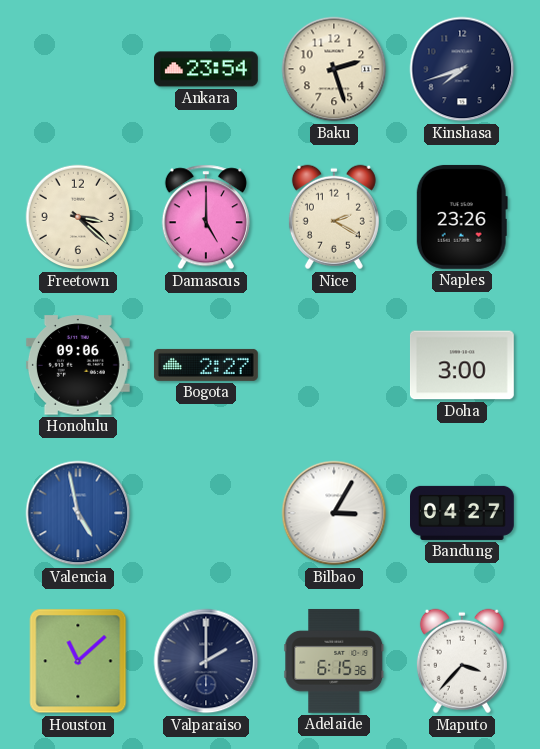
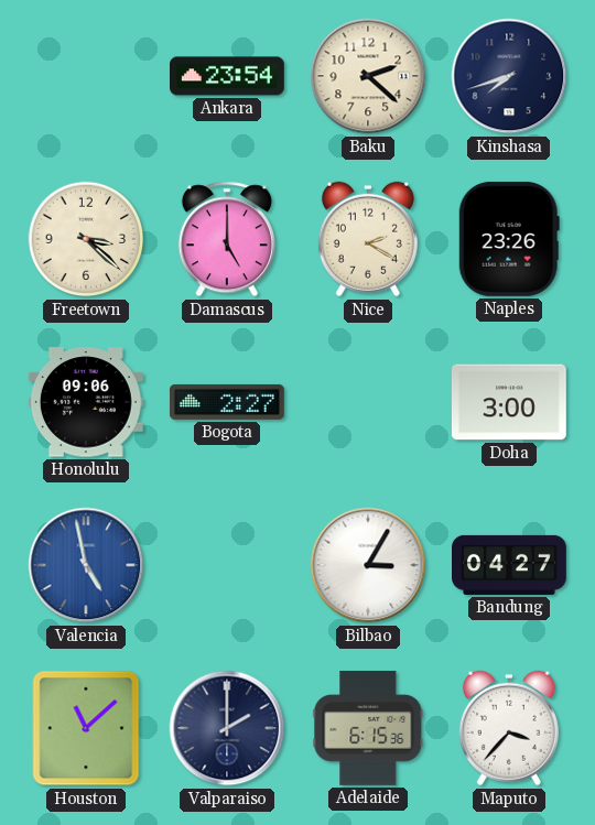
Baku: 2:27 -> 2:22 (368, 76)
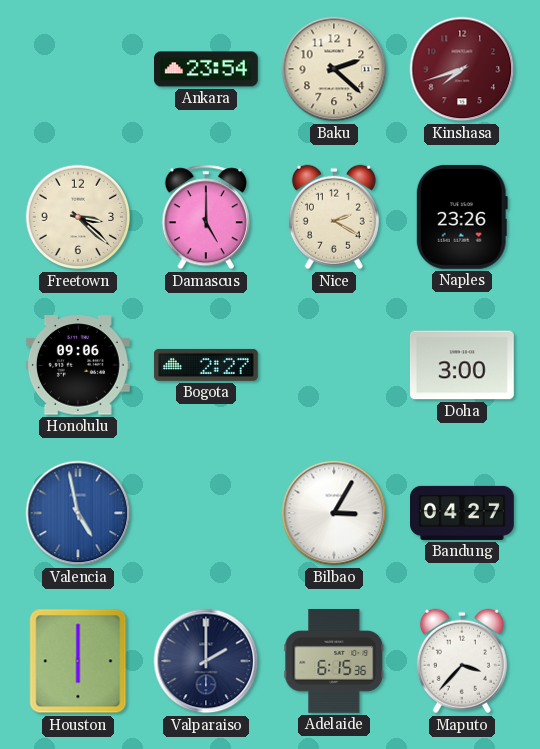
Kinshasa dial: navy -> burgundy (462, 69)
Houston: 11:08 -> 6:00 (78, 661)
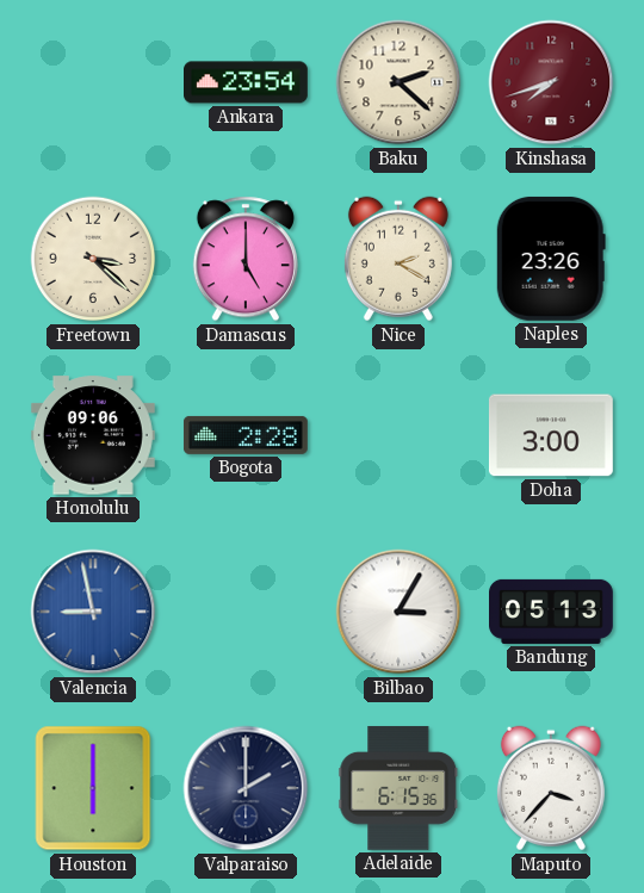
Bogota: 2:27 -> 2:28 (246, 435)
Valencia: 4:58 -> 8:58 (93, 612)
Bandung: 04:27 -> 05:13 (552, 612)
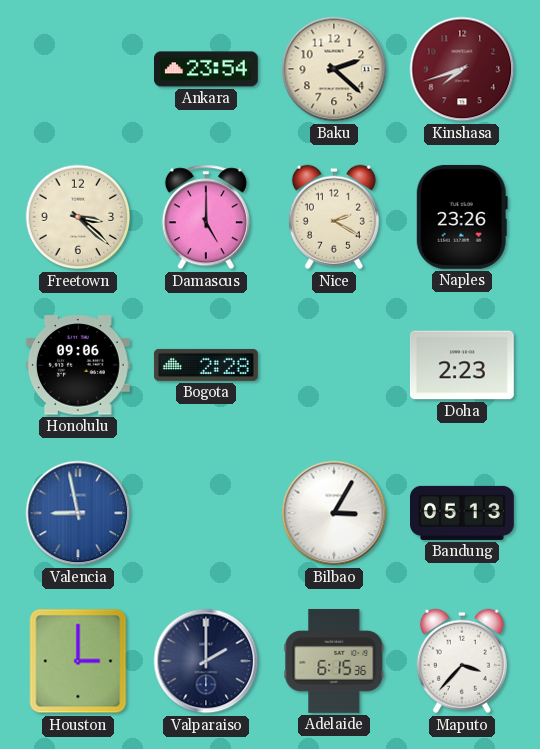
Doha: 3:00 -> 2:23 (462, 365)
Houston: 6:00 -> 3:00 (78, 661)
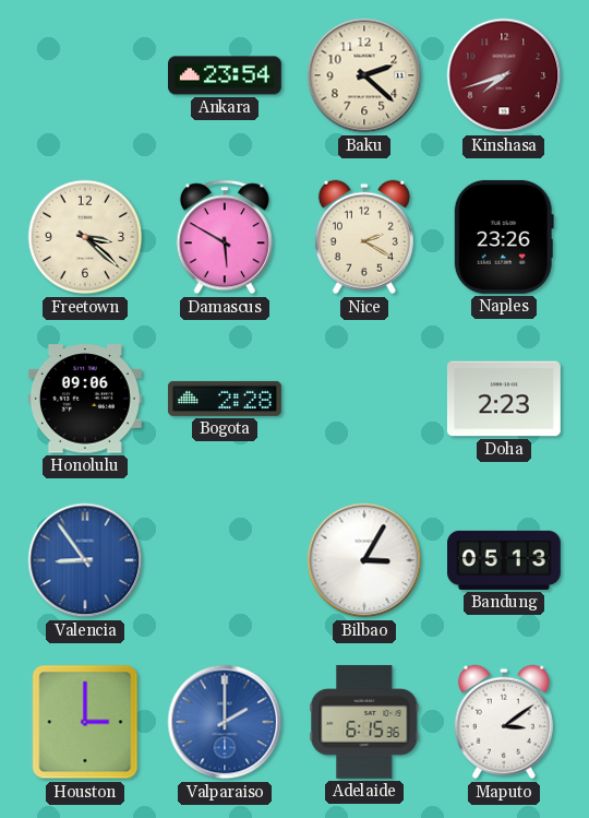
Damascus: 5:00 -> 5:50 (225, 237)
Valencia: 8:58 -> 8:54 (85, 560)
Valparaiso dial: navy -> blue (225, 722)
Maputo: 3:37 -> 3:09 (504, 722)
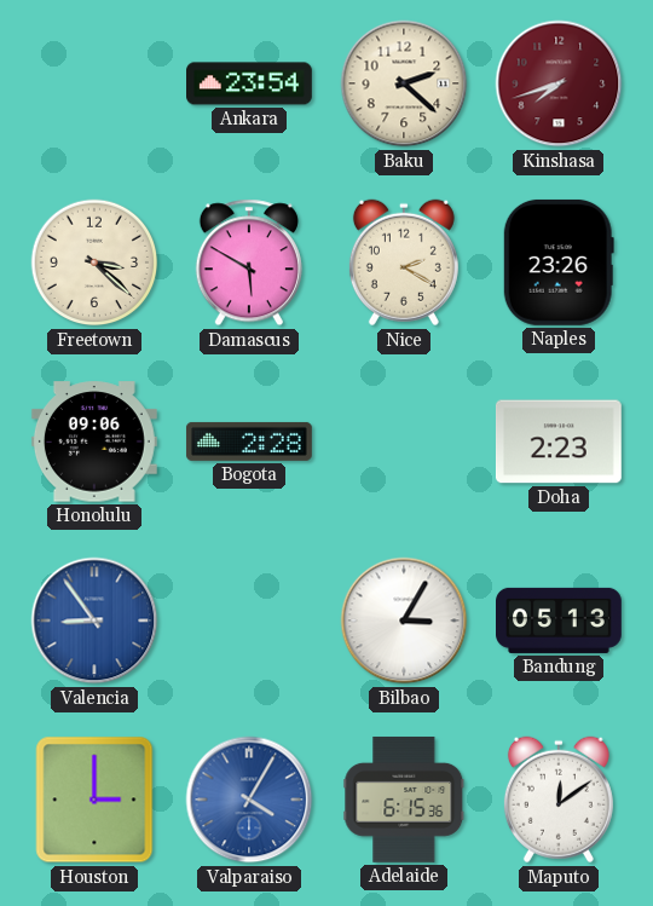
Valparaiso: 2:00 -> 4:05 (249, 800)
Maputo: 3:09 -> 12:09 (559, 800)
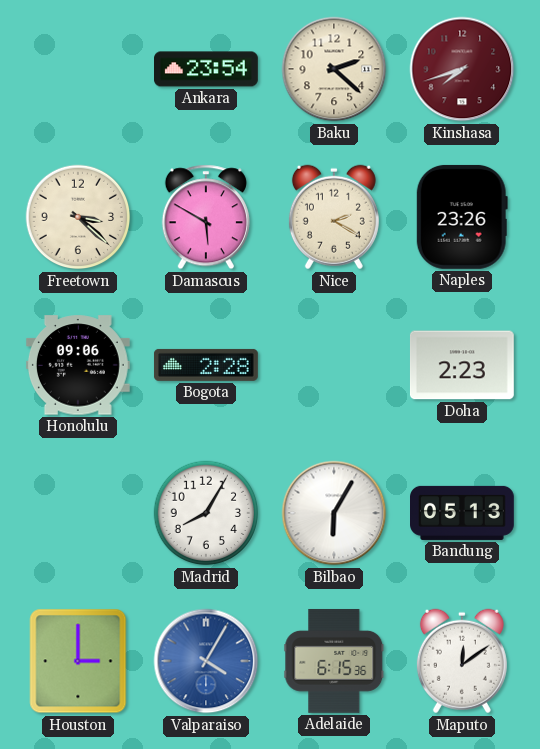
Valencia: 8:54 -> none (94, 621)
Madrid: none -> 8:05 (206, 513)
Bilbao: 3:05 -> 6:05 (334, 513)
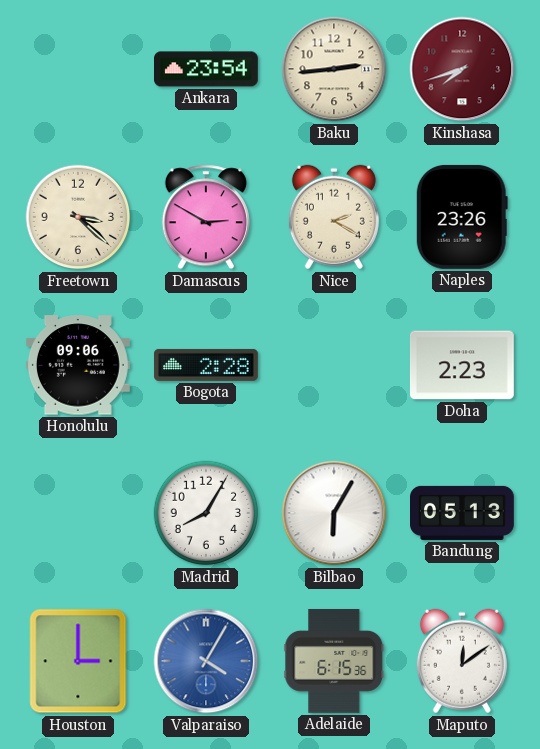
Baku: 2:22 -> 2:44 (334, 69)
Damascus: 5:50 -> 2:50 (206, 217)
